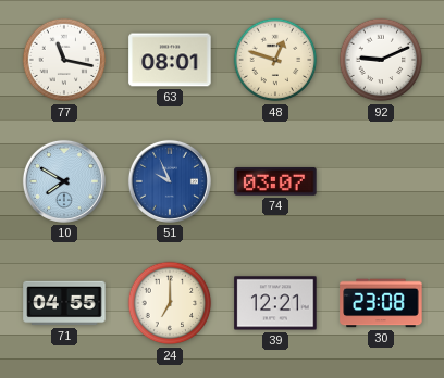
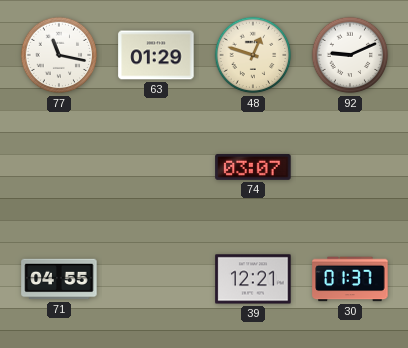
63: 08:01 -> 01:29 (156, 55)
10: 7:50 -> none (64, 181)
51: 9:56 -> none (170, 181)
24: 7:00 -> none (170, 303)
30: 23:08 -> 01:37 (350, 279)
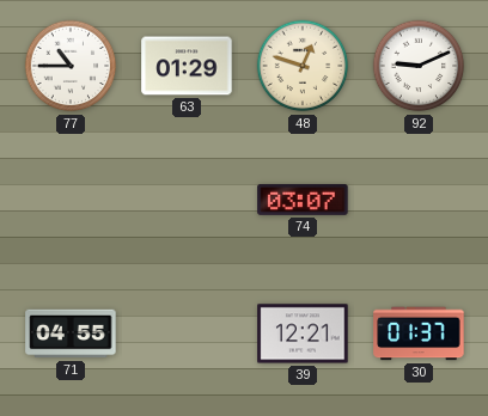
77: 11:17 -> 10:45 (71, 66)
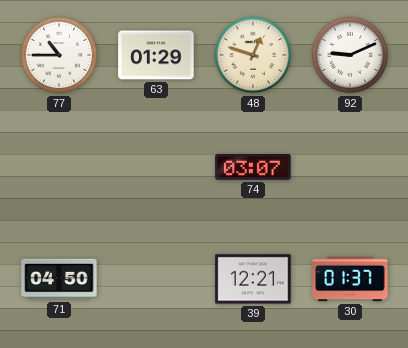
71: 04:55 -> 04:50 (59, 279)
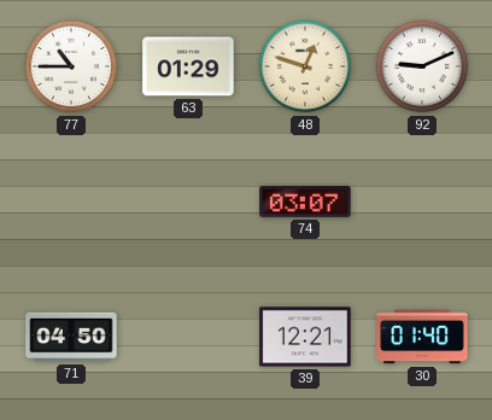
30: 01:37 -> 01:40 (422, 337)
